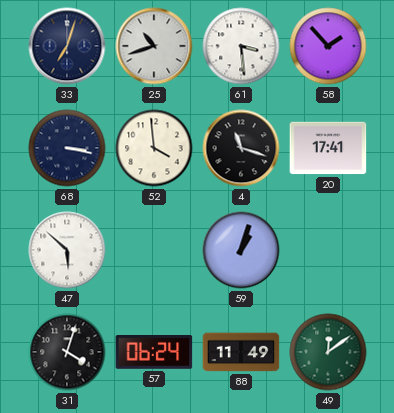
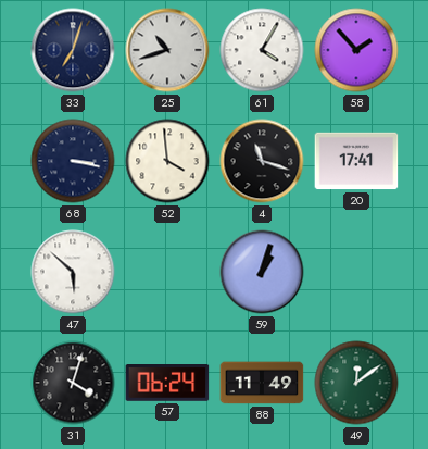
61: 3:29 -> 4:05 (262, 50)
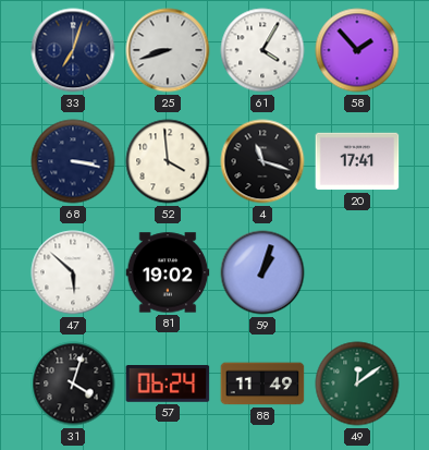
25: 10:42 -> 8:42 (168, 50)
81: none -> 19:02 (168, 272)
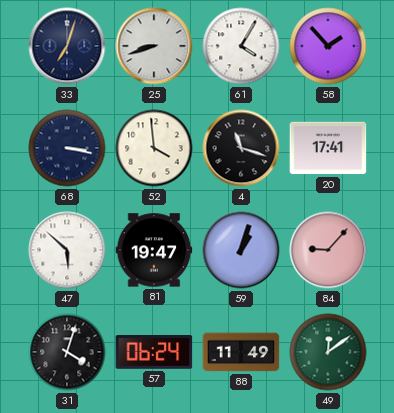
81: 19:02 -> 19:47 (154, 250)
84: none -> 9:07 (328, 250)
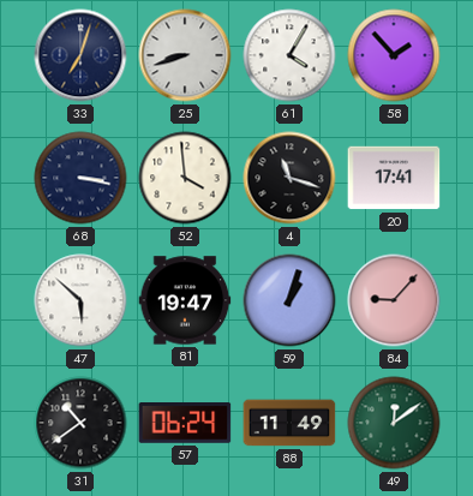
31: 4:03 -> 10:39 (80, 423)
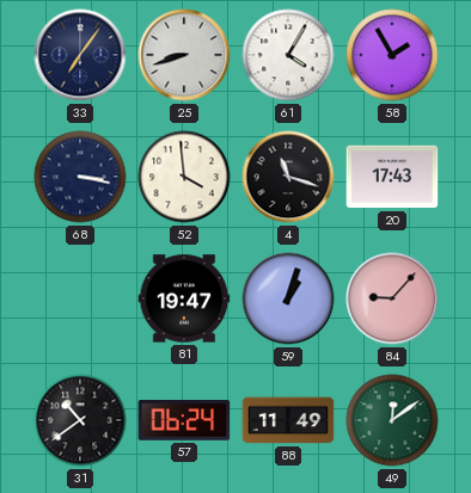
33: 7:03 -> 7:06 (80, 55)
58: 1:53 -> 1:55 (392, 55)
20: 17:41 -> 17:43 (392, 177)
47: 5:52 -> none (80, 300)
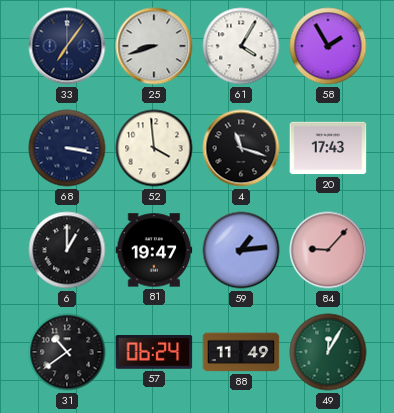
6: none -> 1:00 (67, 250)
59: 1:03 -> 1:14 (241, 250)
49: 12:09 -> 12:05 (328, 352)
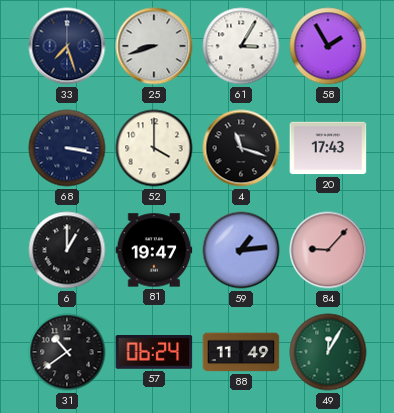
33: 7:06 -> 7:27 (67, 46)
61: 4:05 -> 3:05 (241, 46)
52: 3:59 -> 4:00 (154, 148)
